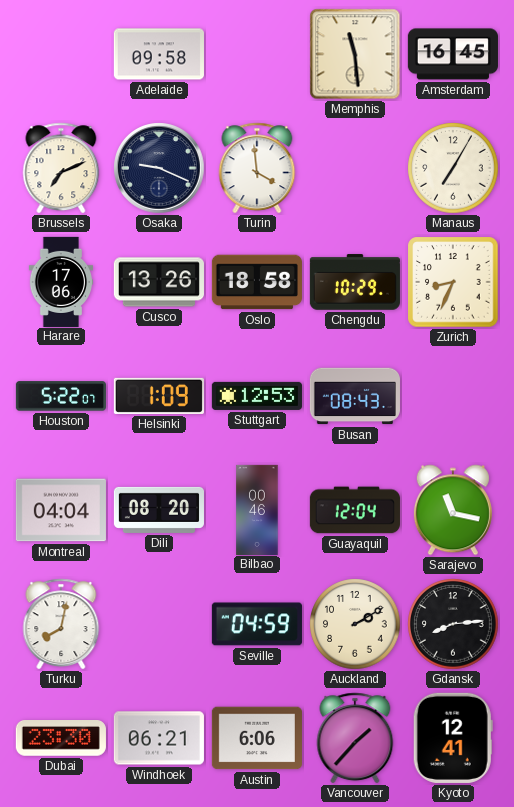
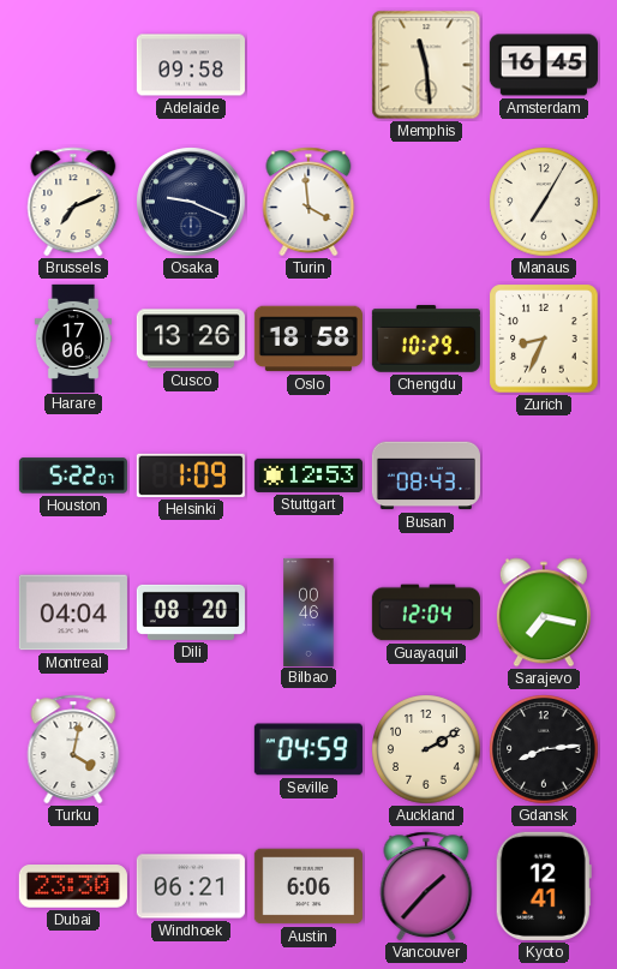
Sarajevo: 11:17 -> 7:17 (544, 612)
Turku: 8:02 -> 4:02 (73, 749)
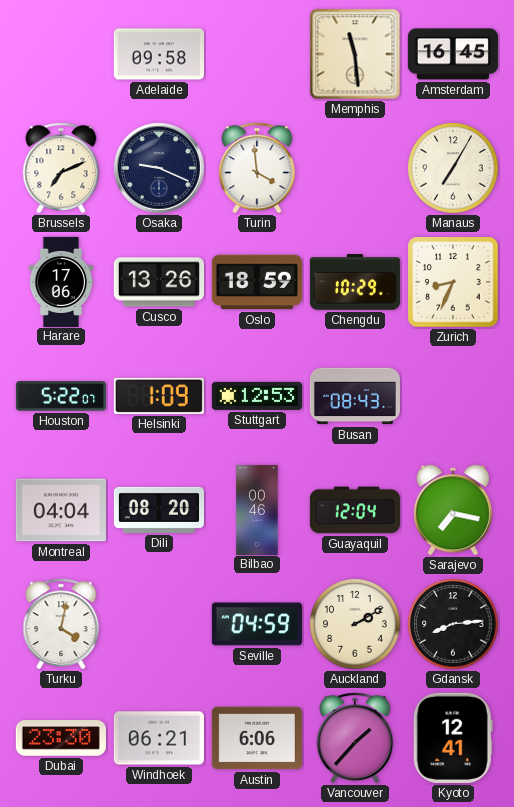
Oslo: 18:58 -> 18:59 (257, 282)
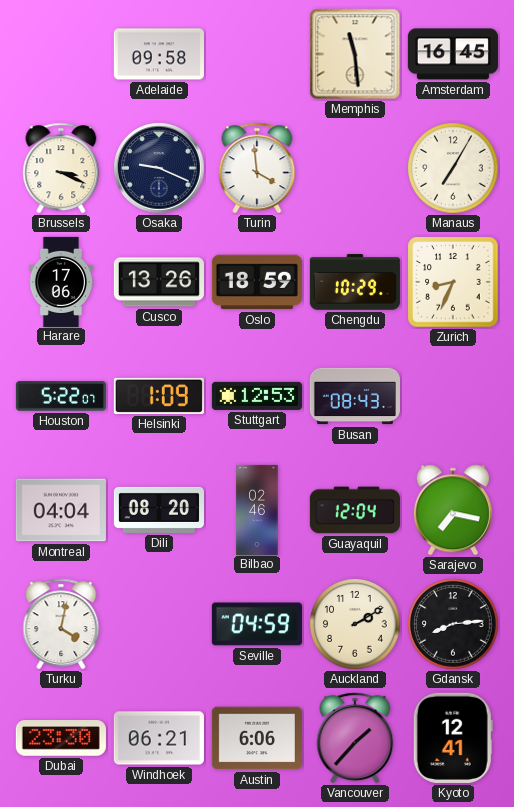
Brussels: 7:11 -> 3:19 (61, 168)
Bilbao: 00:46 -> 02:46 (257, 509)
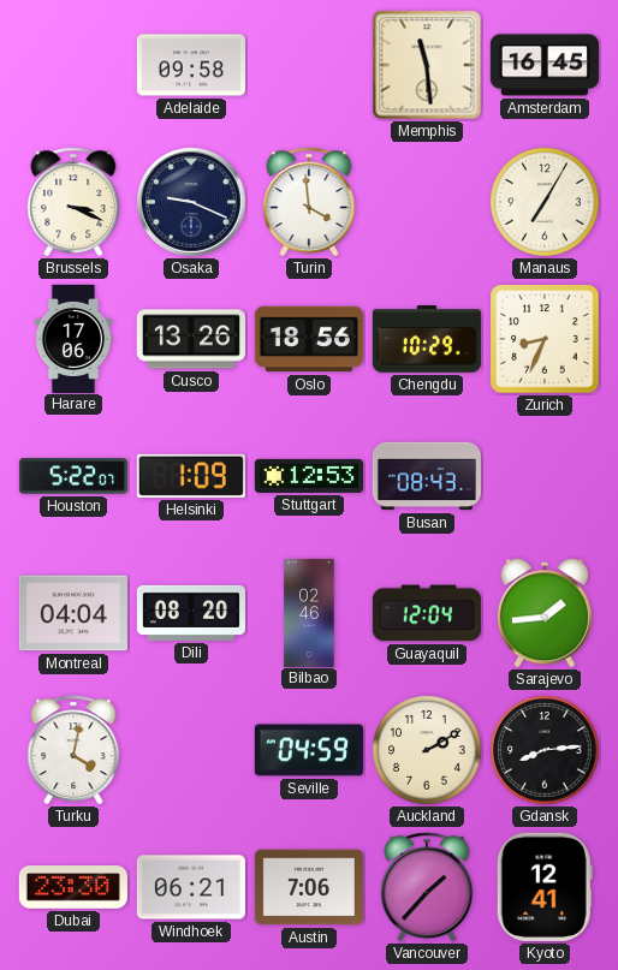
Oslo: 18:59 -> 18:56 (309, 339)
Sarajevo: 7:17 -> 1:44 (545, 613)
Austin: 6:06 -> 7:06 (309, 887)
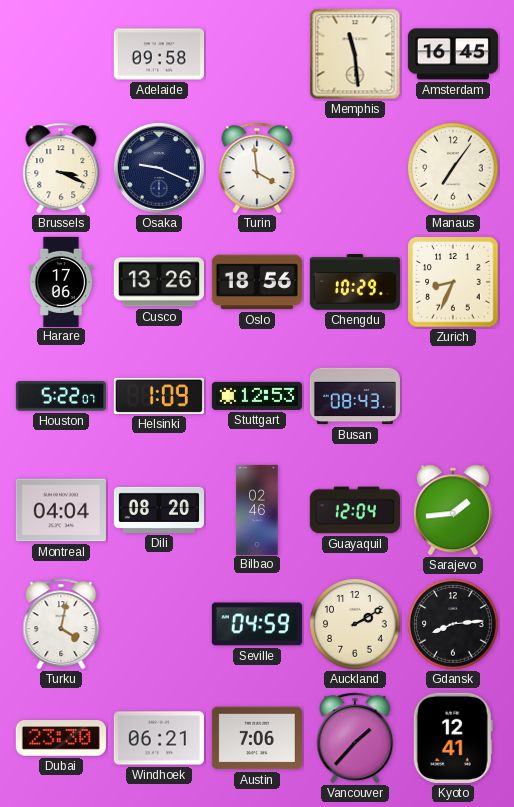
Manaus: 7:05 -> 7:06 (453, 168)
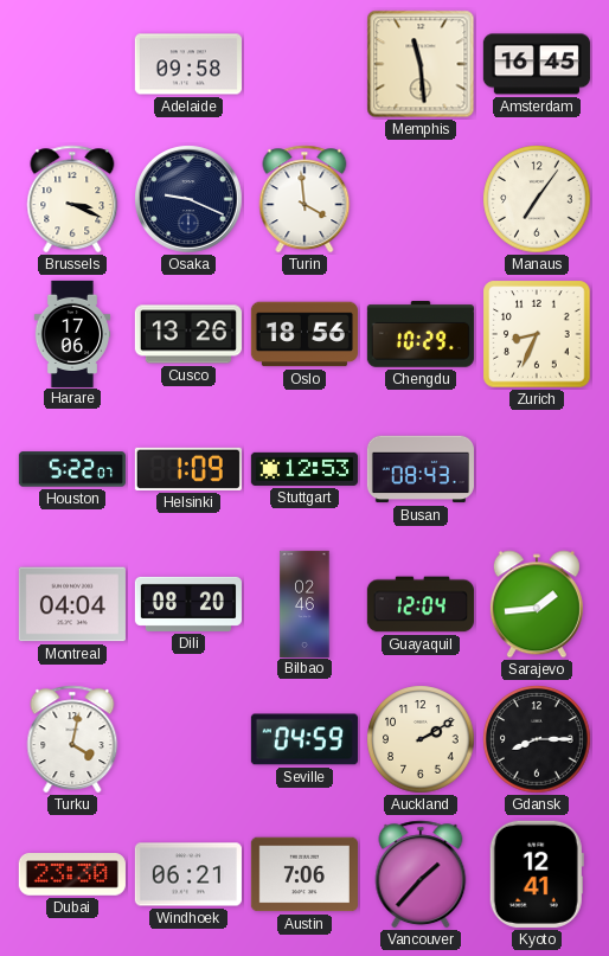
Gdansk: 8:14 -> 8:15 (537, 739)
